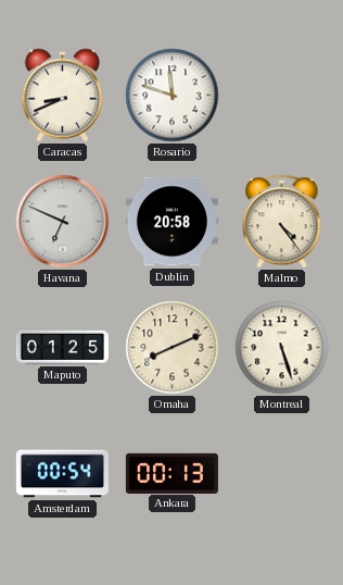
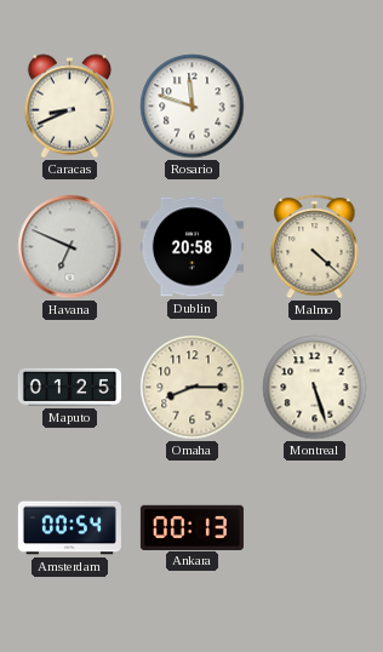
Malmo: 4:24 -> 4:22 (315, 247)
Omaha: 8:11 -> 8:15 (193, 388)
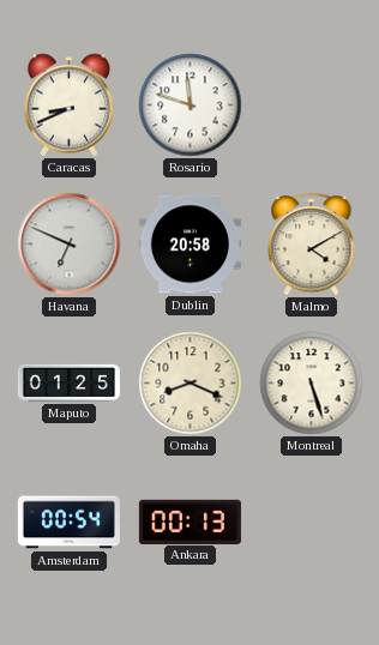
Malmo: 4:22 -> 4:10 (312, 245)
Omaha: 8:15 -> 8:19 (191, 384)
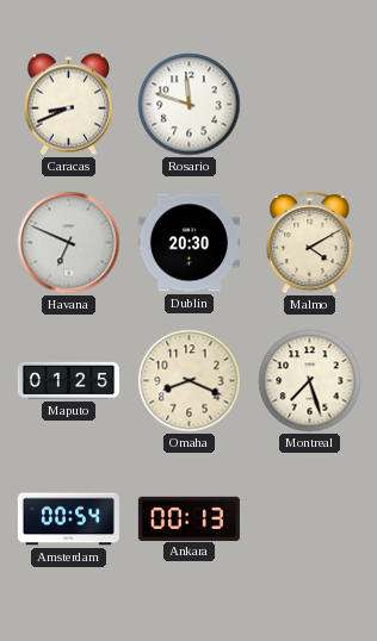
Dublin: 20:58 -> 20:30 (188, 243)
Montreal: 5:27 -> 7:27 (310, 381)
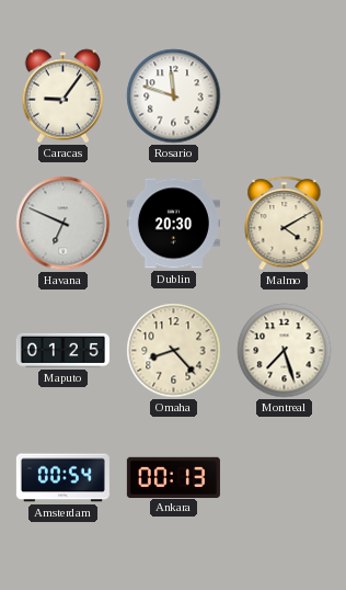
Caracas: 8:41 -> 9:06 (64, 97)
Omaha: 8:19 -> 8:23 (174, 351)
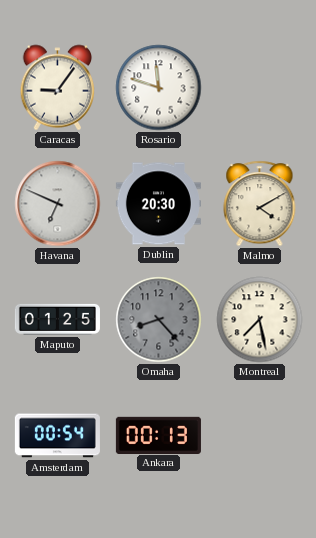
Omaha dial: cream -> grey (159, 320)
Montreal: 7:27 -> 7:28 (260, 320)
